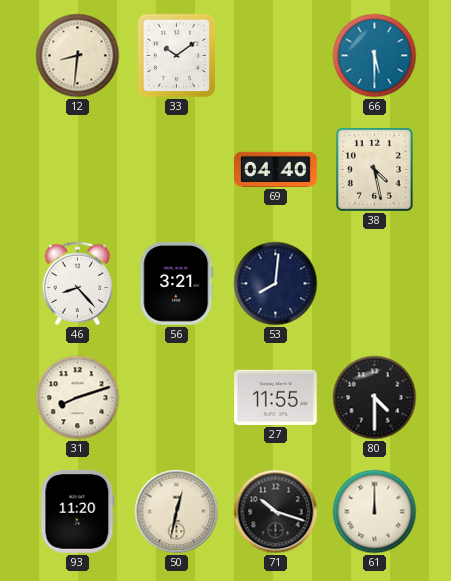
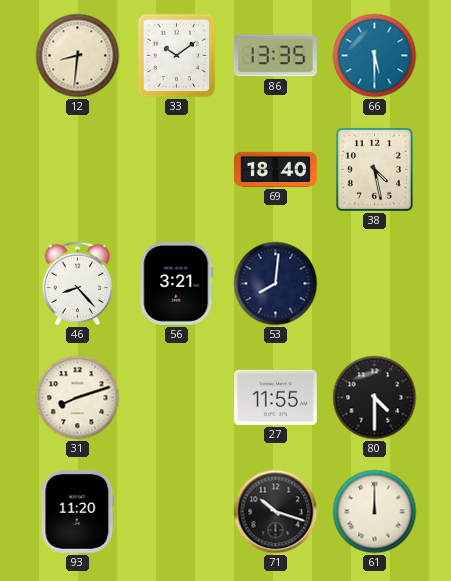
86: none -> 13:35 (275, 56)
69: 04:40 -> 18:40 (276, 169)
50: 12:32 -> none (177, 512)
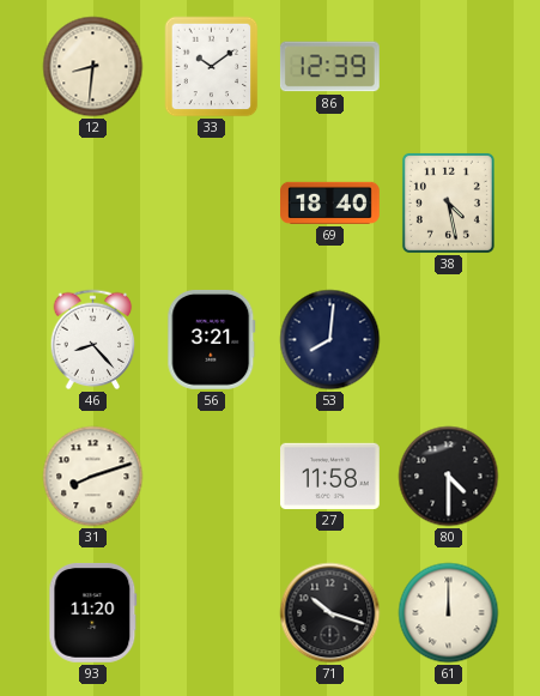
86: 13:35 -> 12:39 (329, 67)
66: 5:30 -> none (375, 56)
27: 11:55 -> 11:58 (330, 476)
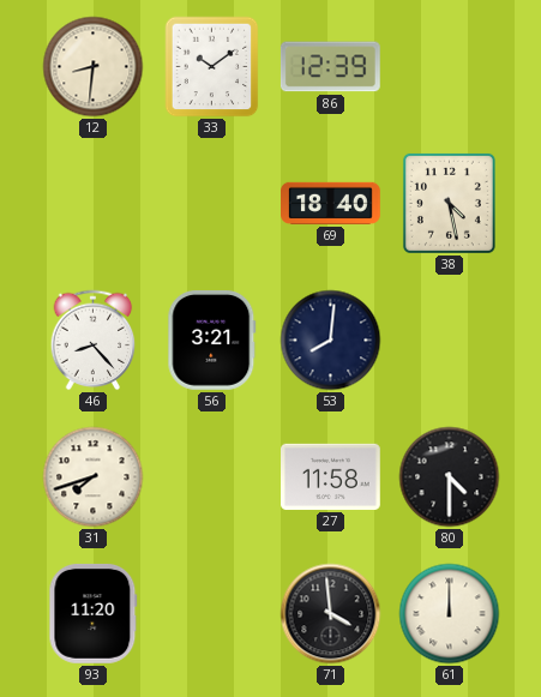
31: 8:12 -> 7:42 (94, 477)
71: 10:18 -> 3:59 (331, 614)
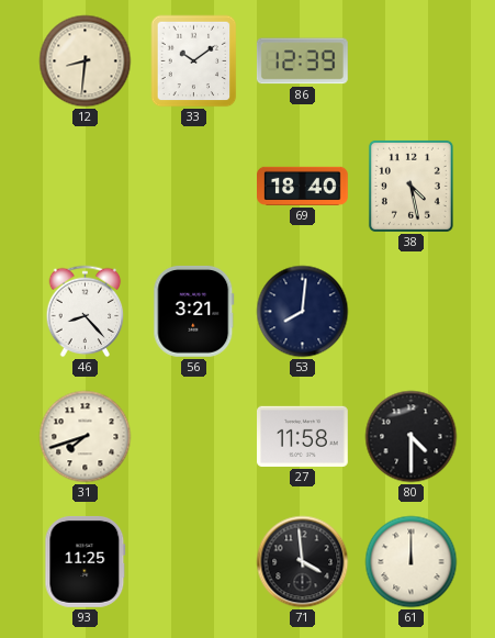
93: 11:20 -> 11:25 (86, 561)
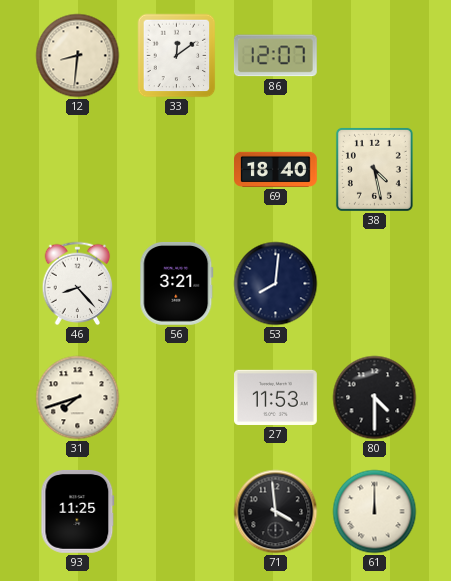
33: 10:09 -> 12:09 (177, 56)
86: 12:39 -> 12:07 (275, 56)
27: 11:58 -> 11:53 (276, 397)
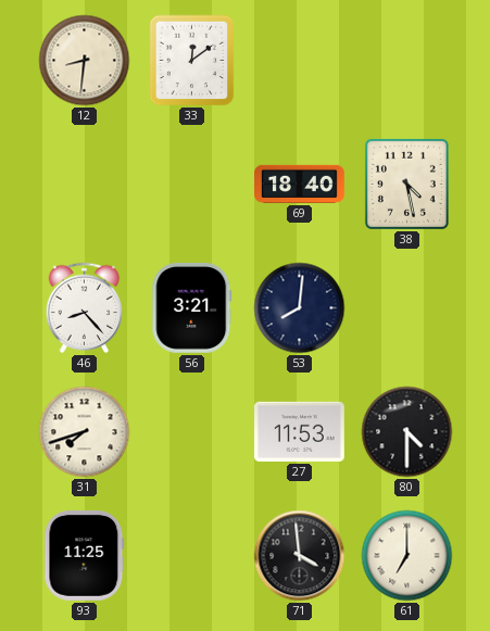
86: 12:07 -> none (275, 56)
61: 12:00 -> 7:00 (407, 556)
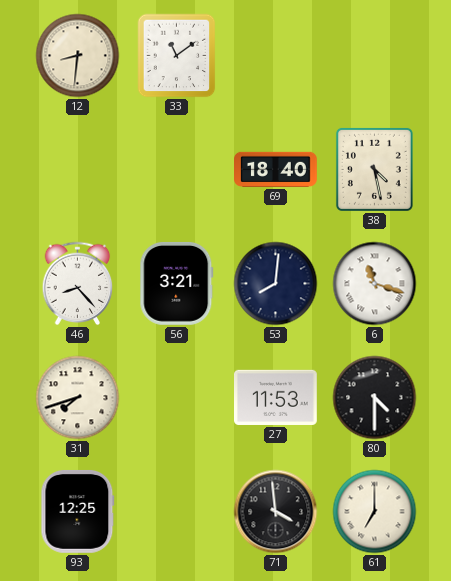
33: 12:09 -> 11:09 (177, 56)
6: none -> 11:18 (375, 284)
93: 11:25 -> 12:25 (78, 511)
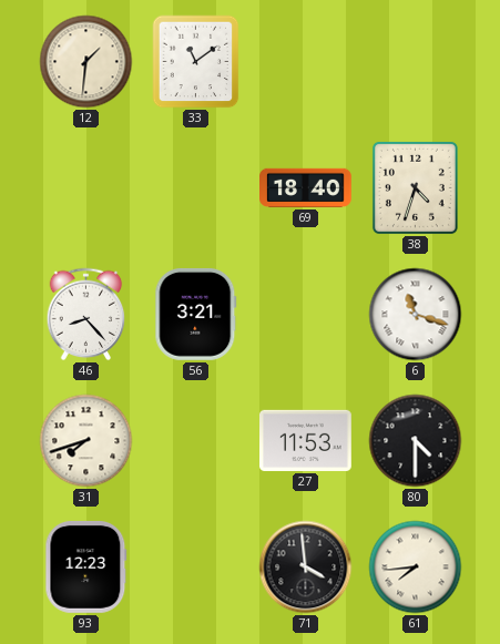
12: 8:31 -> 1:31 (86, 62)
38: 4:28 -> 4:33 (415, 187)
53: 8:01 -> none (276, 284)
93: 12:25 -> 12:23 (86, 566)
61: 7:00 -> 7:44 (416, 568)
